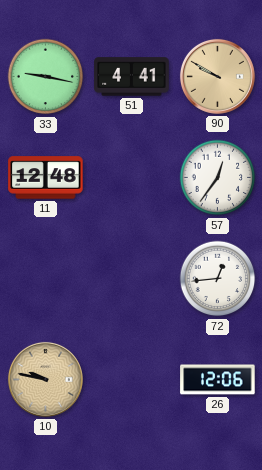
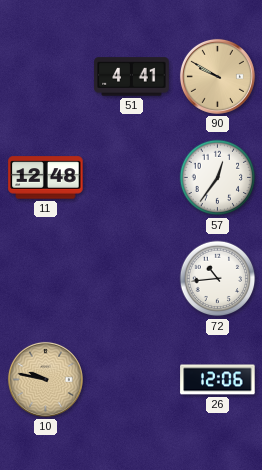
33: 9:17 -> none (46, 77)
72: 12:44 -> 10:44 (218, 279)
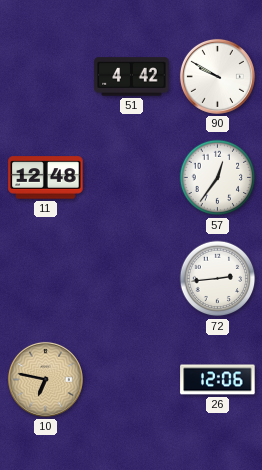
51: 4:41 -> 4:42 (132, 77)
90 dial: champagne -> white (217, 76)
72: 10:44 -> 2:44 (218, 279)
10: 9:47 -> 6:47 (45, 379)
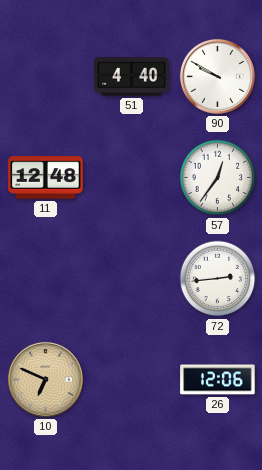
51: 4:42 -> 4:40 (132, 77)
10: 6:47 -> 6:49 (45, 379)
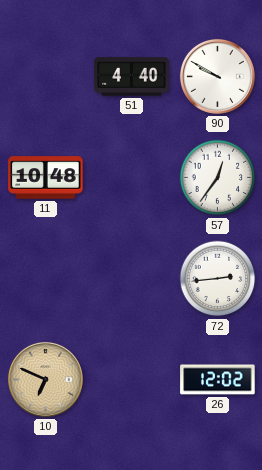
11: 12:48 -> 10:48 (46, 178)
26: 12:06 -> 12:02 (218, 380)
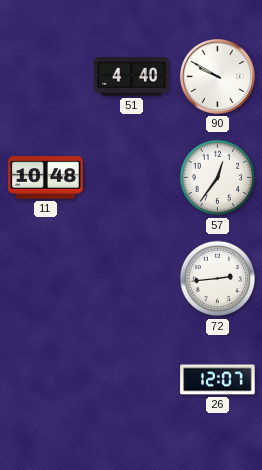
10: 6:49 -> none (45, 379)
26: 12:02 -> 12:07 (218, 380)
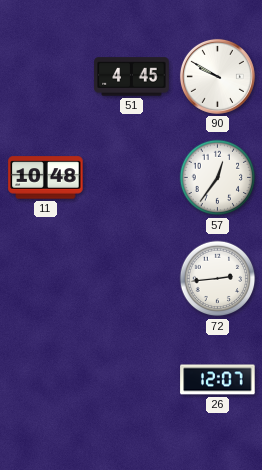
51: 4:40 -> 4:45 (132, 77)
